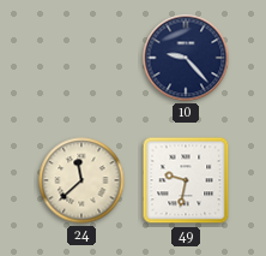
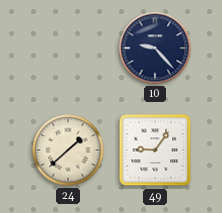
24: 11:38 -> 1:38 (68, 150)
49: 9:32 -> 9:06 (155, 150)
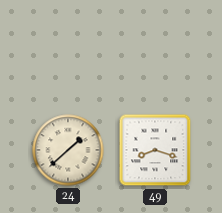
10: 9:23 -> none (155, 48)
49: 9:06 -> 8:18 (155, 150)
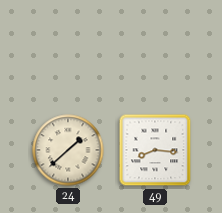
49: 8:18 -> 8:16 (155, 150)
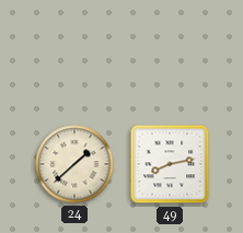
49: 8:16 -> 8:13 (170, 164)
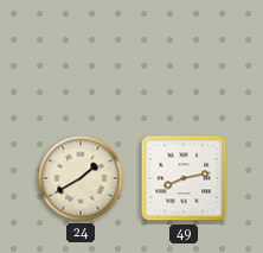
24: 1:38 -> 1:40 (81, 178)
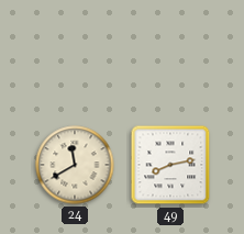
24: 1:40 -> 11:40 (75, 165)
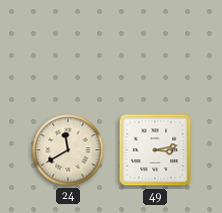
49: 8:13 -> 3:13 (155, 150)
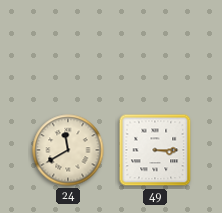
49: 3:13 -> 3:15 (155, 150)
